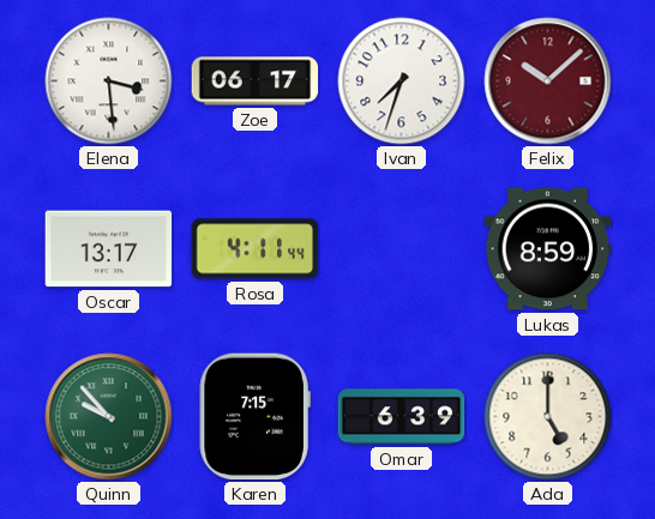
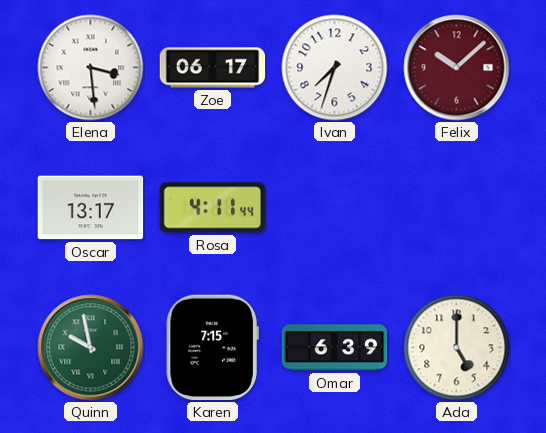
Lukas: 8:59 -> none (548, 249)
Quinn: 9:53 -> 9:58 (91, 348)
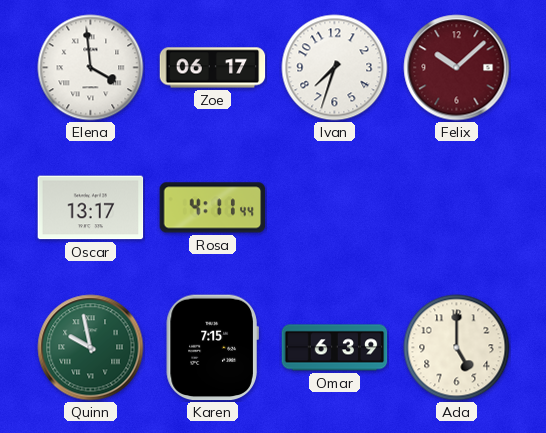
Elena: 3:29 -> 3:59 (91, 68)
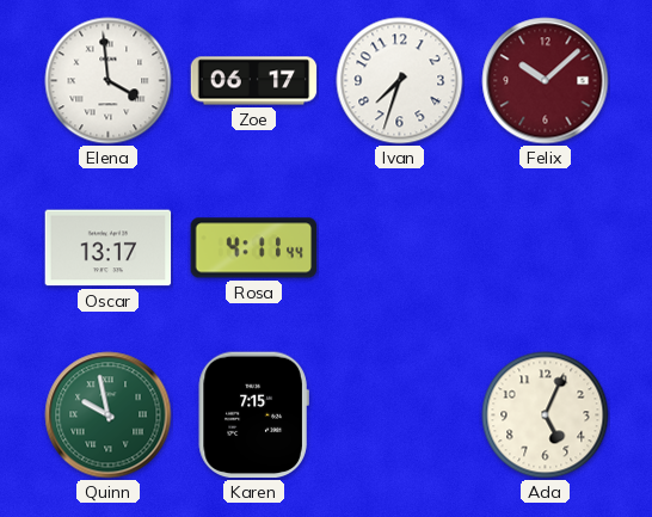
Omar: 6:39 -> none (335, 348)
Ada: 5:00 -> 5:04 (546, 416)
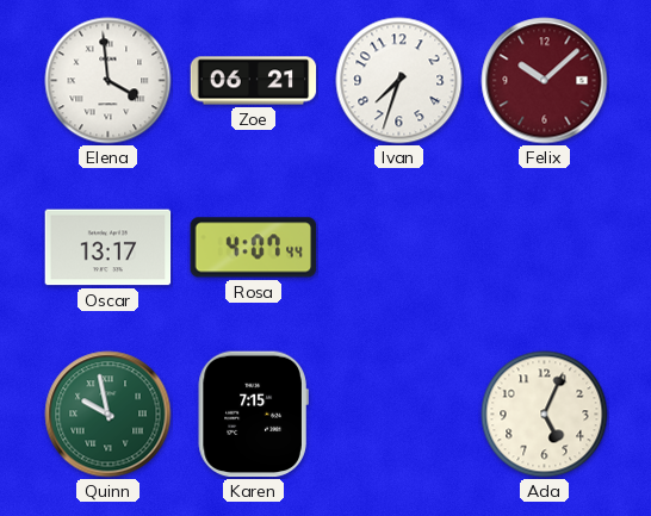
Zoe: 06:17 -> 06:21 (254, 81)
Rosa: 4:11 -> 4:07 (254, 248)
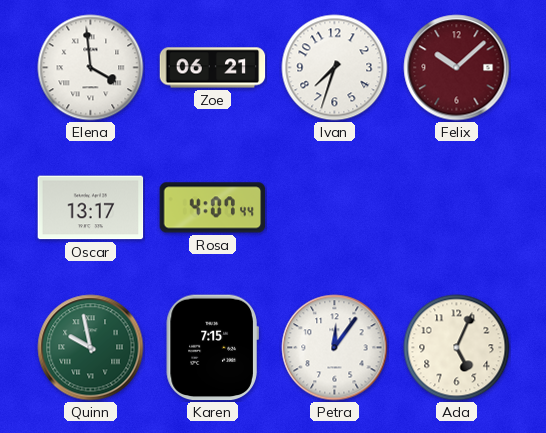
Petra: none -> 12:06 (335, 348)
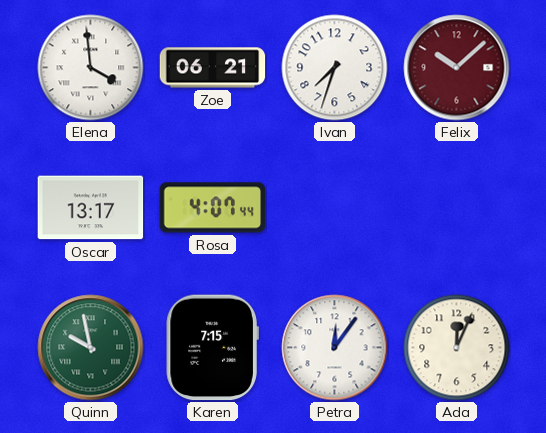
Ada: 5:04 -> 12:04 (457, 348)
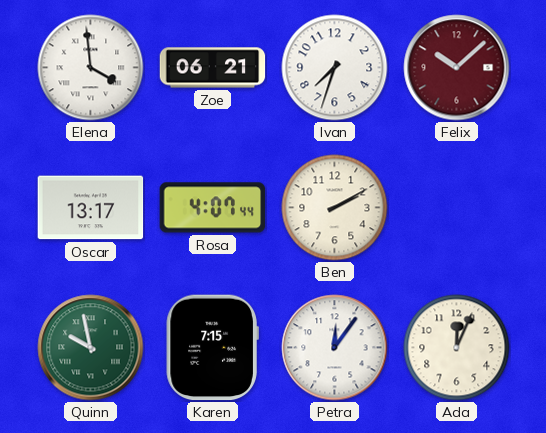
Ben: none -> 2:10 (335, 208)
